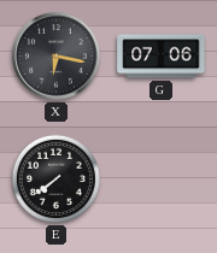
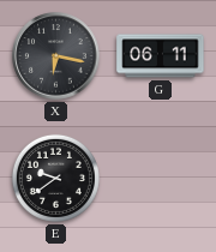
G: 07:06 -> 06:11 (161, 56)
E: 7:39 -> 9:39 (55, 178)
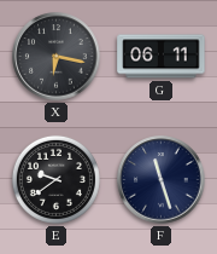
F: none -> 11:27 (162, 180)
